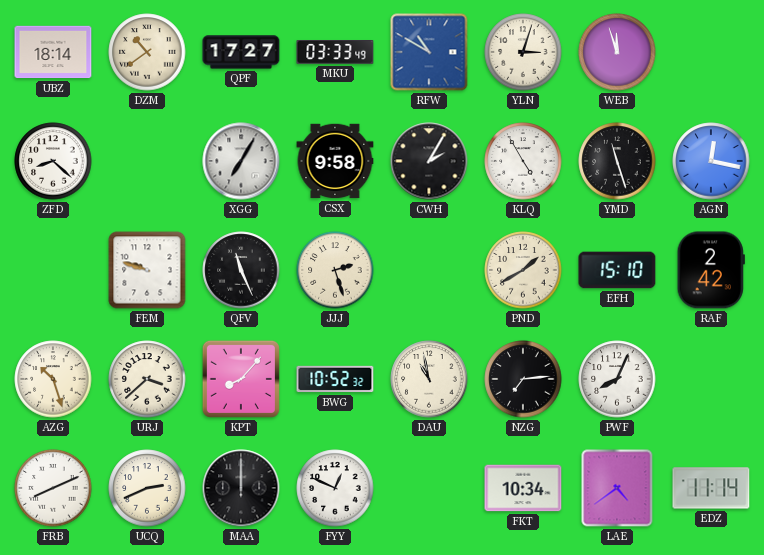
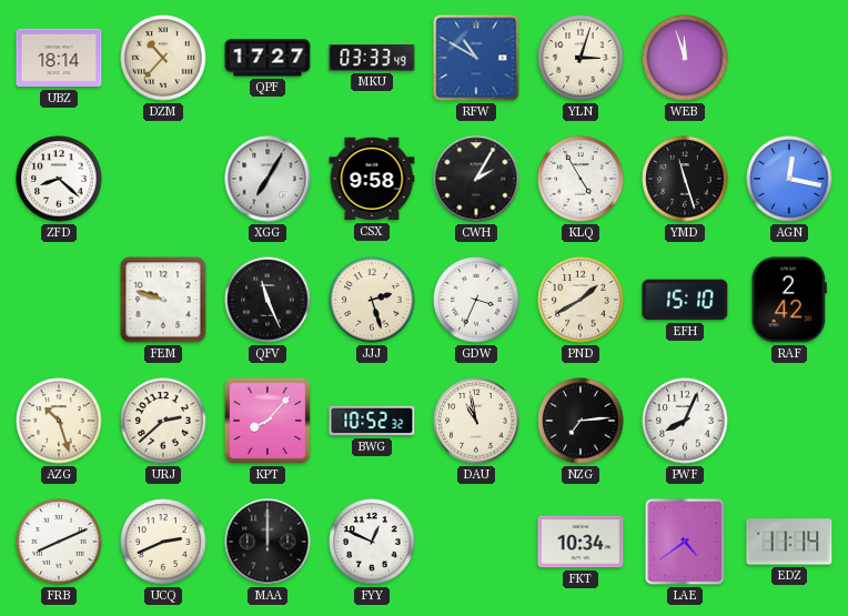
DZM: 10:39 -> 10:37 (163, 58)
GDW: none -> 3:34 (476, 300)
URJ: 3:38 -> 2:38 (163, 421)
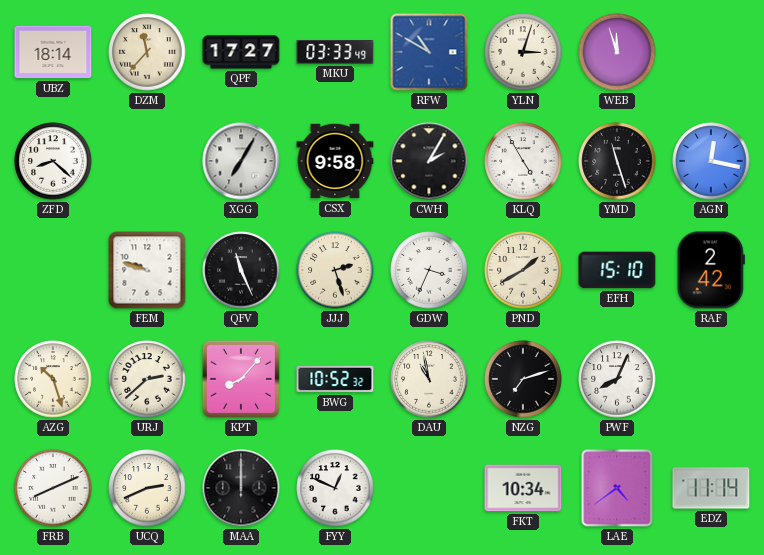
DZM: 10:37 -> 11:37 (147, 52)
NZG: 7:14 -> 7:12 (523, 379)
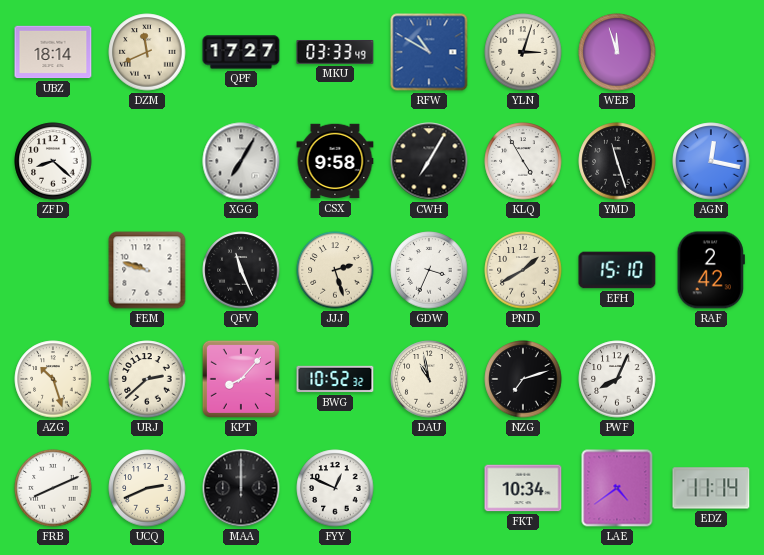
DZM: 11:37 -> 11:41 (147, 52)
CWH: 2:05 -> 7:05 (429, 161)
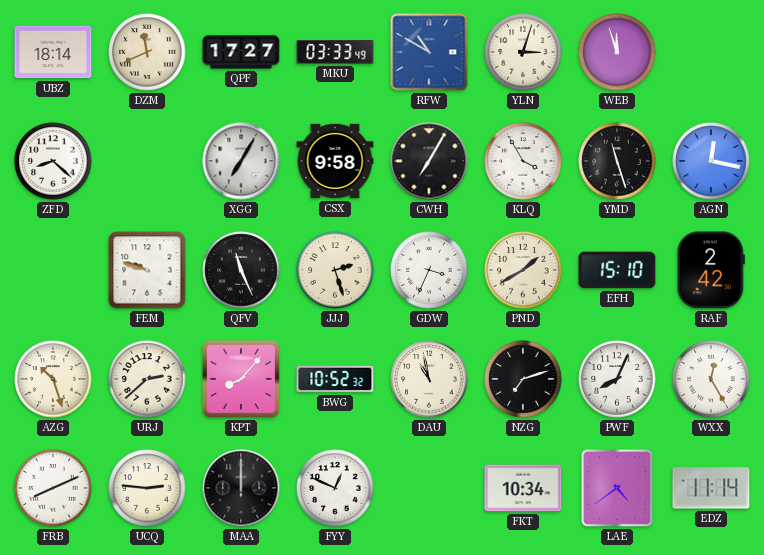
KLQ: 4:55 -> 3:55 (523, 161)
WXX: none -> 12:25 (711, 379)
UCQ: 2:41 -> 2:46 (147, 488)
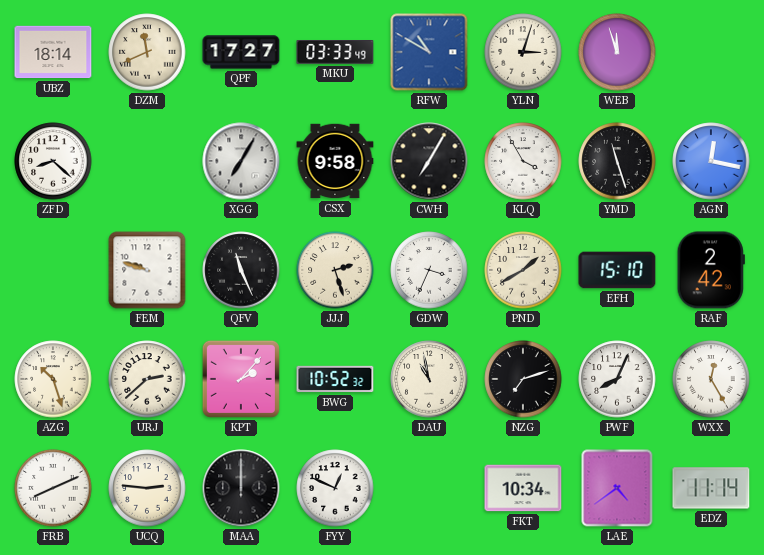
KPT: 8:07 -> 2:07 (241, 379)
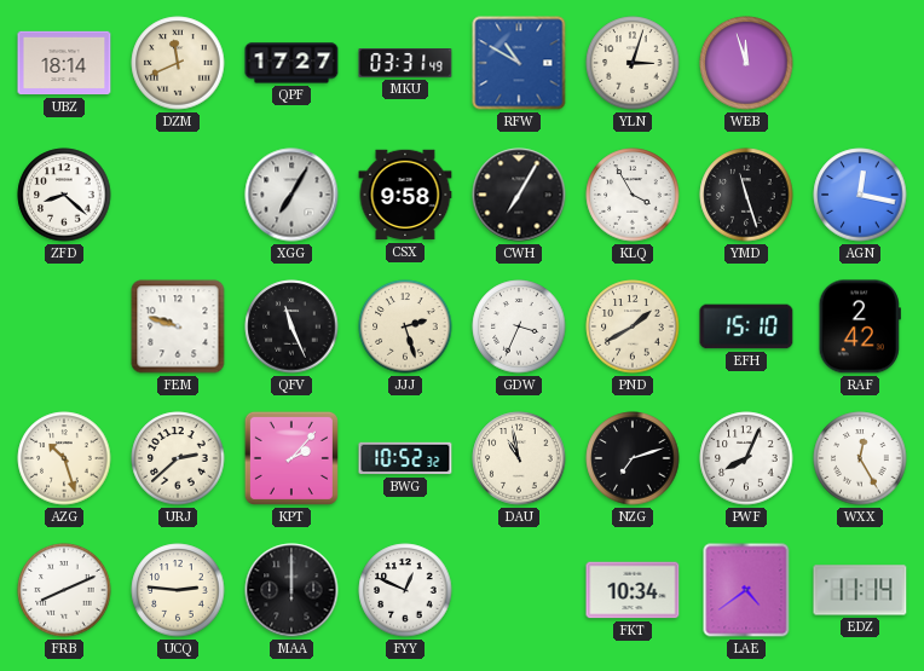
MKU: 03:33 -> 03:31 (405, 64)
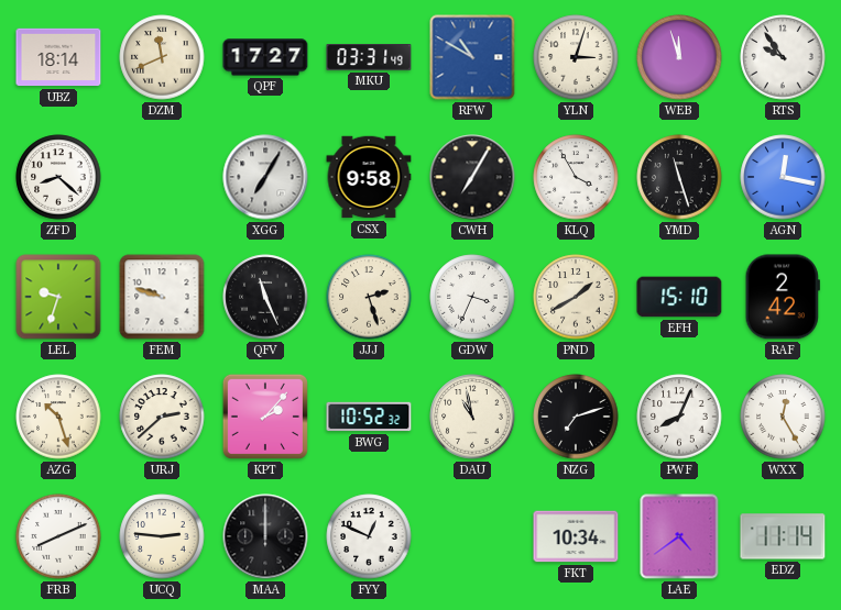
RTS: none -> 9:54 (783, 57)
LEL: none -> 9:33 (58, 297)
